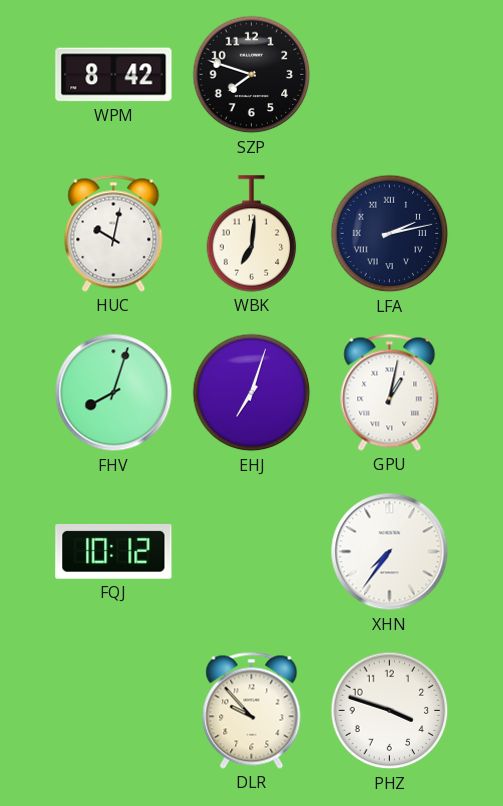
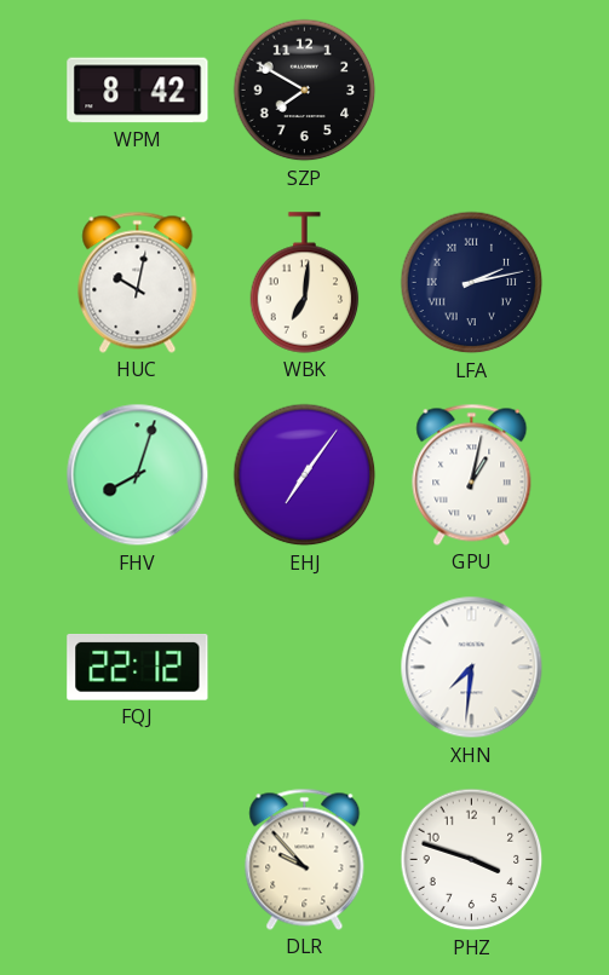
SZP: 7:48 -> 7:50 (305, 91)
EHJ: 7:03 -> 7:06 (305, 475)
FQJ: 10:12 -> 22:12 (138, 668)
XHN: 7:36 -> 7:31 (472, 668)
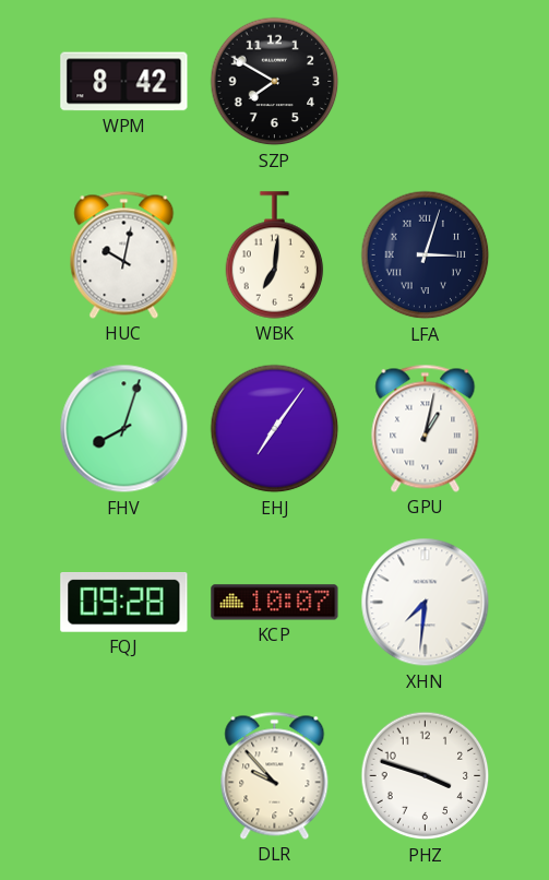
LFA: 2:13 -> 3:03 (426, 255)
FQJ: 22:12 -> 09:28 (124, 603)
KCP: none -> 10:07 (275, 603)
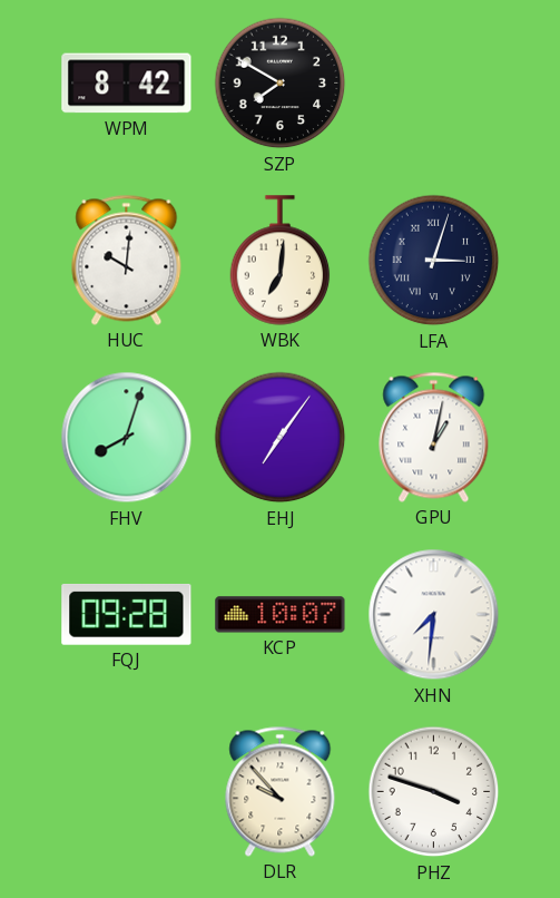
HUC: 10:02 -> 10:01 (127, 260)
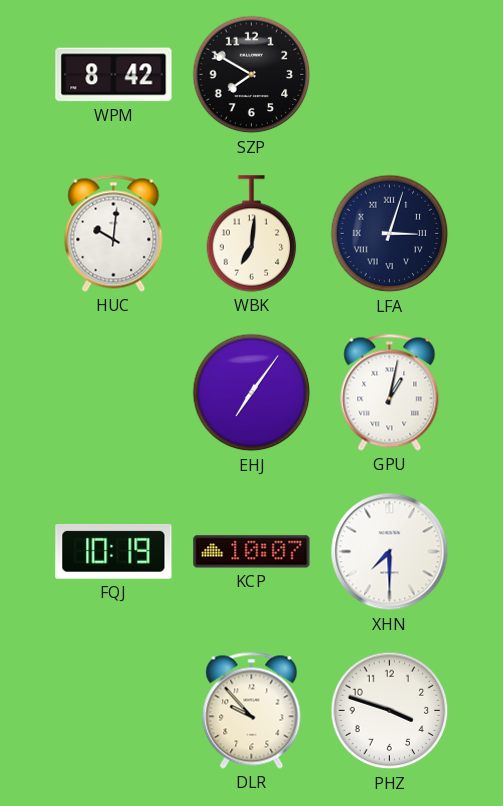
FHV: 8:03 -> none (127, 438)
FQJ: 09:28 -> 10:19 (114, 552)
XHN: 7:31 -> 7:30 (390, 552)
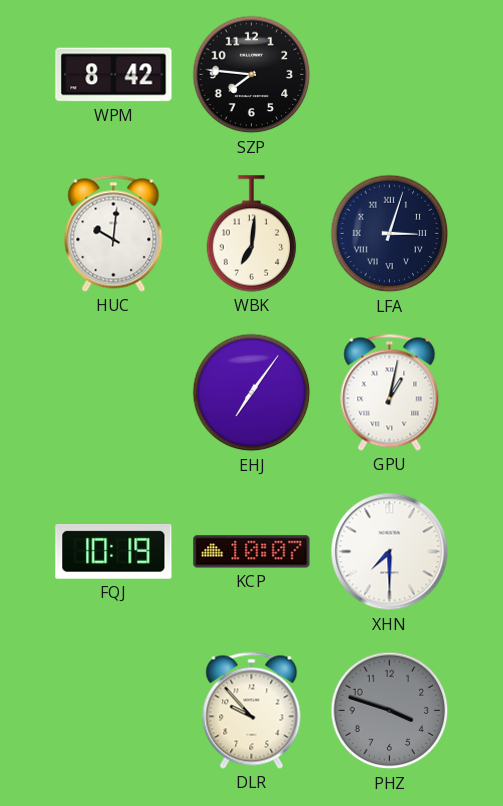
SZP: 7:50 -> 7:46 (252, 75)
PHZ dial: white -> grey (390, 711)
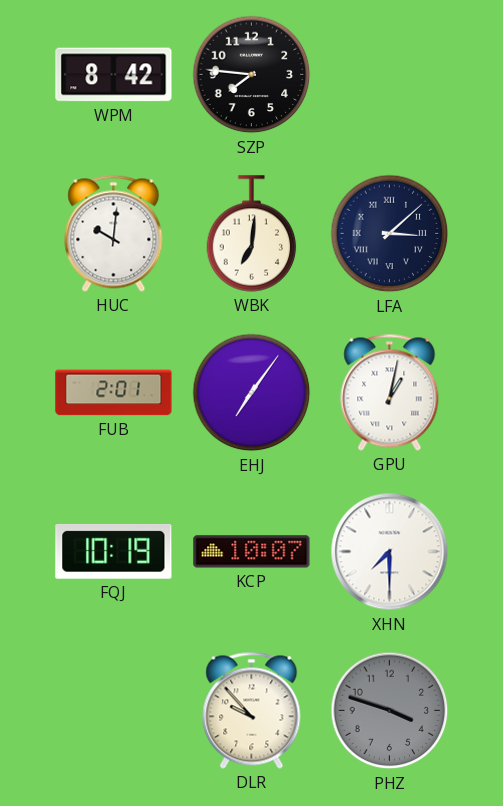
LFA: 3:03 -> 3:08 (390, 234)
FUB: none -> 2:01 (114, 393)
